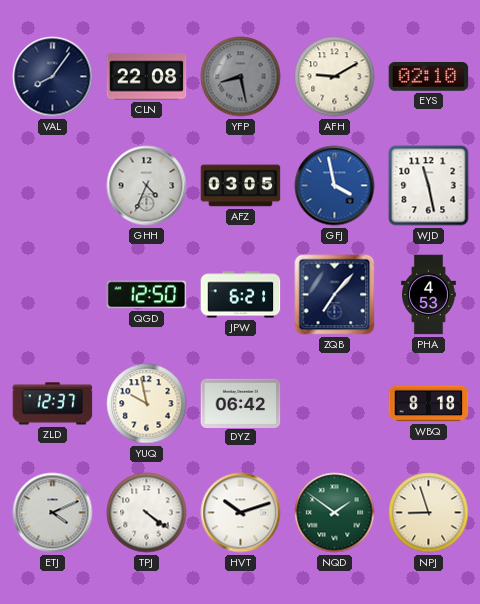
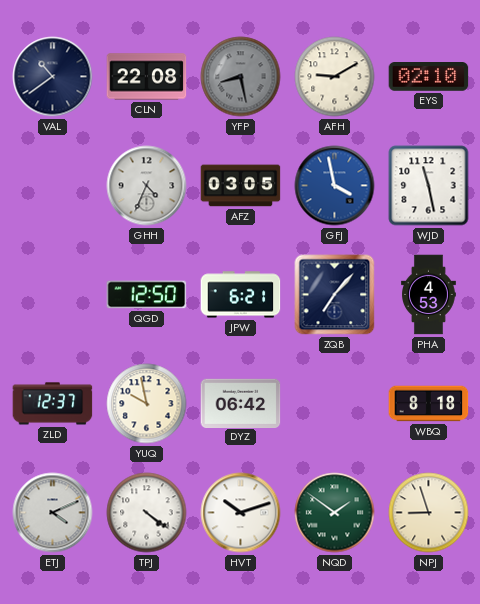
VAL: 8:06 -> 10:39 (53, 77)
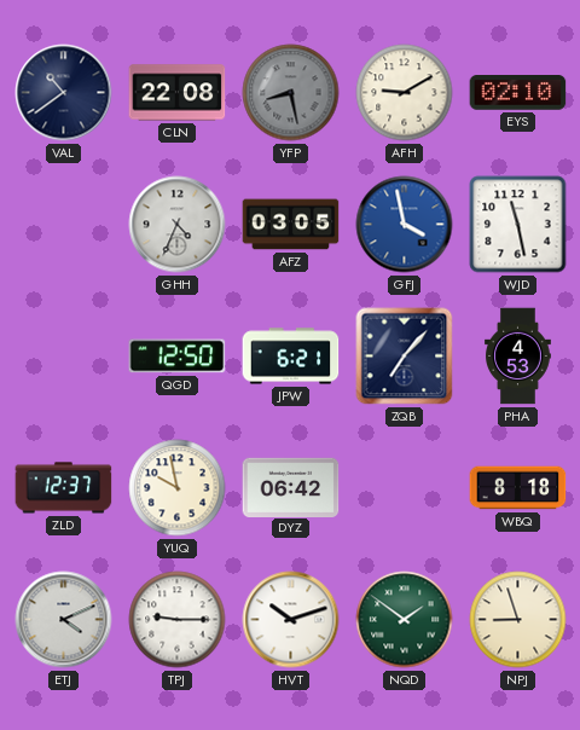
TPJ: 4:21 -> 9:15 (178, 620)
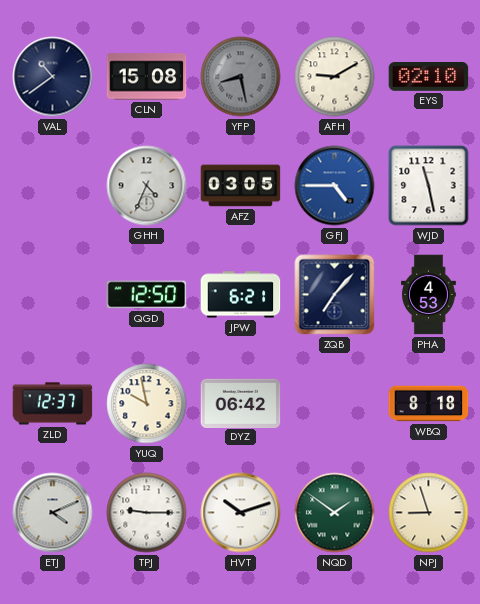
CLN: 22:08 -> 15:08 (147, 77)
GFJ: 3:58 -> 4:45 (335, 186)
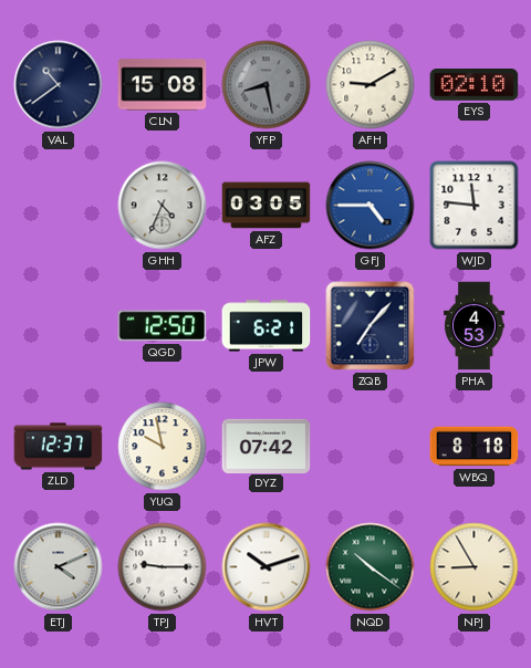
WJD: 11:28 -> 11:46 (475, 206)
DYZ: 06:42 -> 07:42 (267, 446)
NQD: 1:51 -> 10:21 (371, 567)
NPJ: 8:57 -> 8:55 (475, 567)
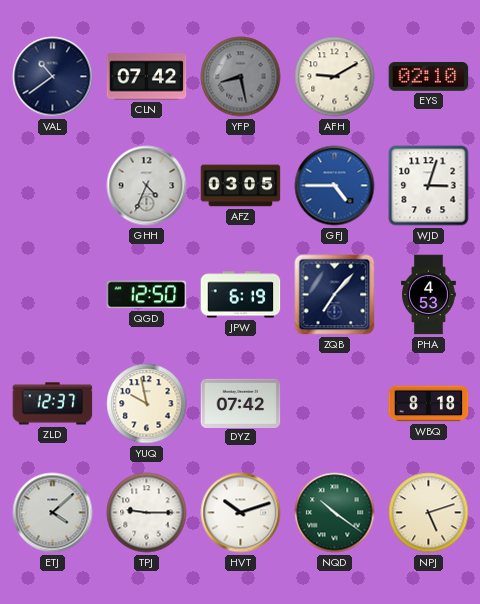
CLN: 15:08 -> 07:42 (147, 77)
WJD: 11:46 -> 3:03 (429, 186)
JPW: 6:21 -> 6:19 (241, 295)
ETJ: 4:11 -> 4:08 (53, 513)
NPJ: 8:55 -> 5:12 (429, 513)
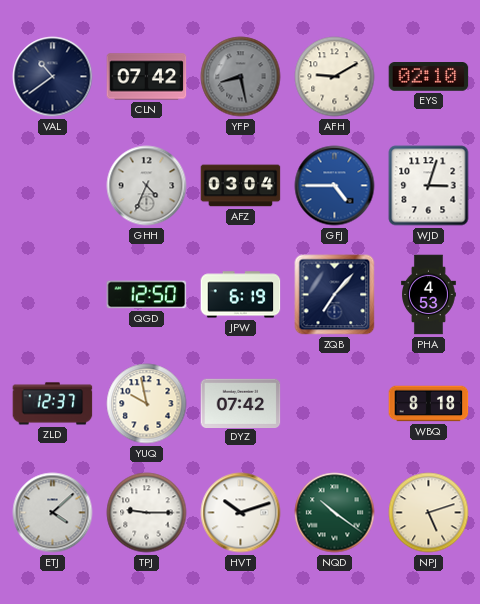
AFZ: 03:05 -> 03:04 (241, 186)
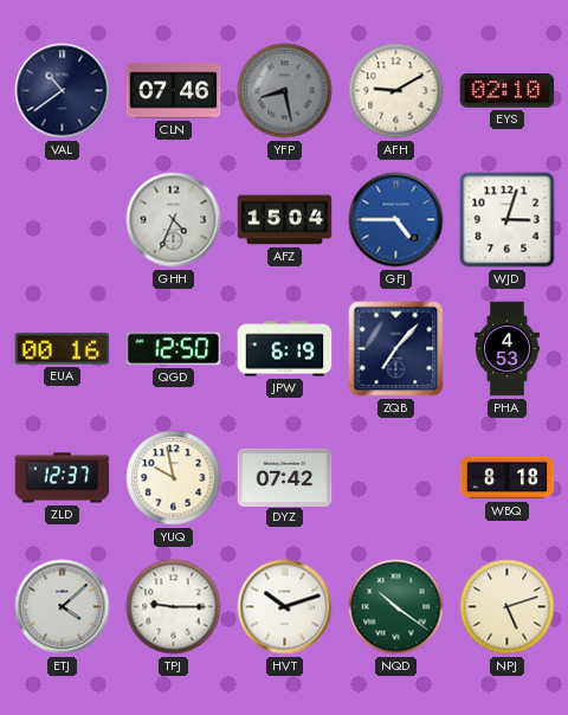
CLN: 07:42 -> 07:46 (174, 91)
AFZ: 03:04 -> 15:04 (285, 220)
EUA: none -> 00:16 (63, 349)
